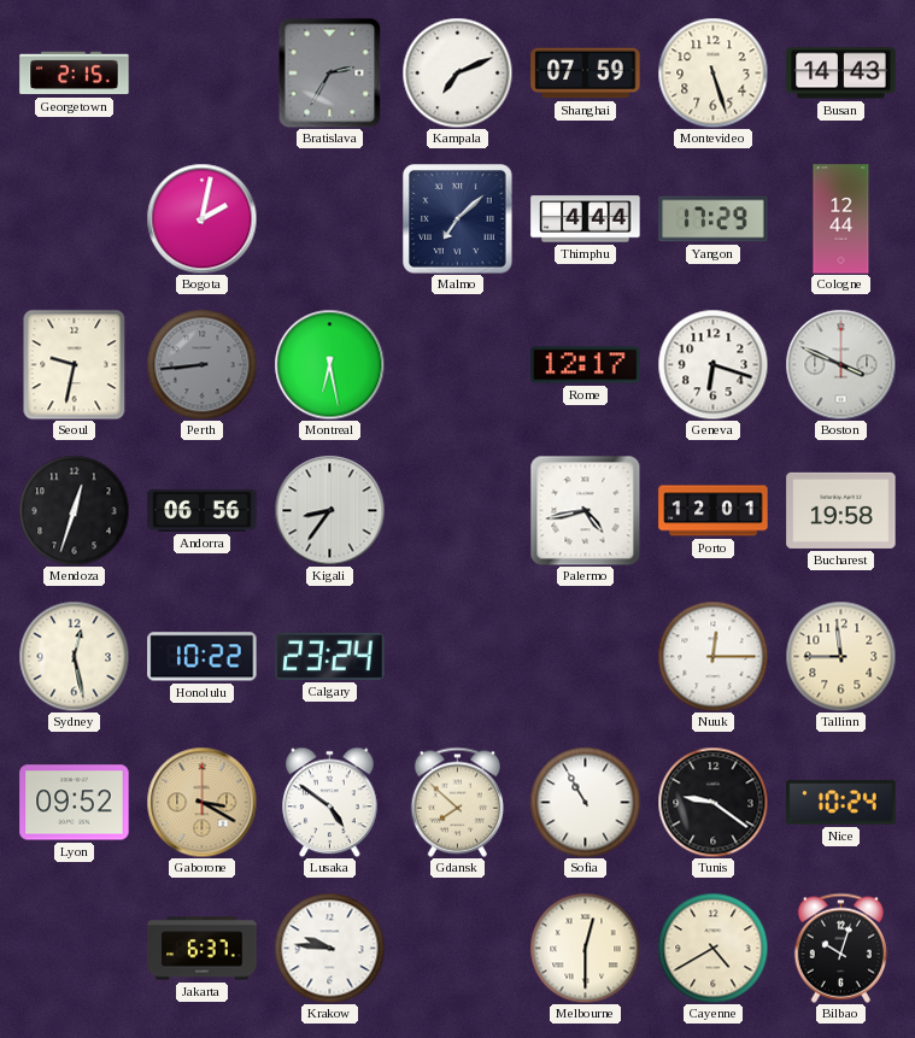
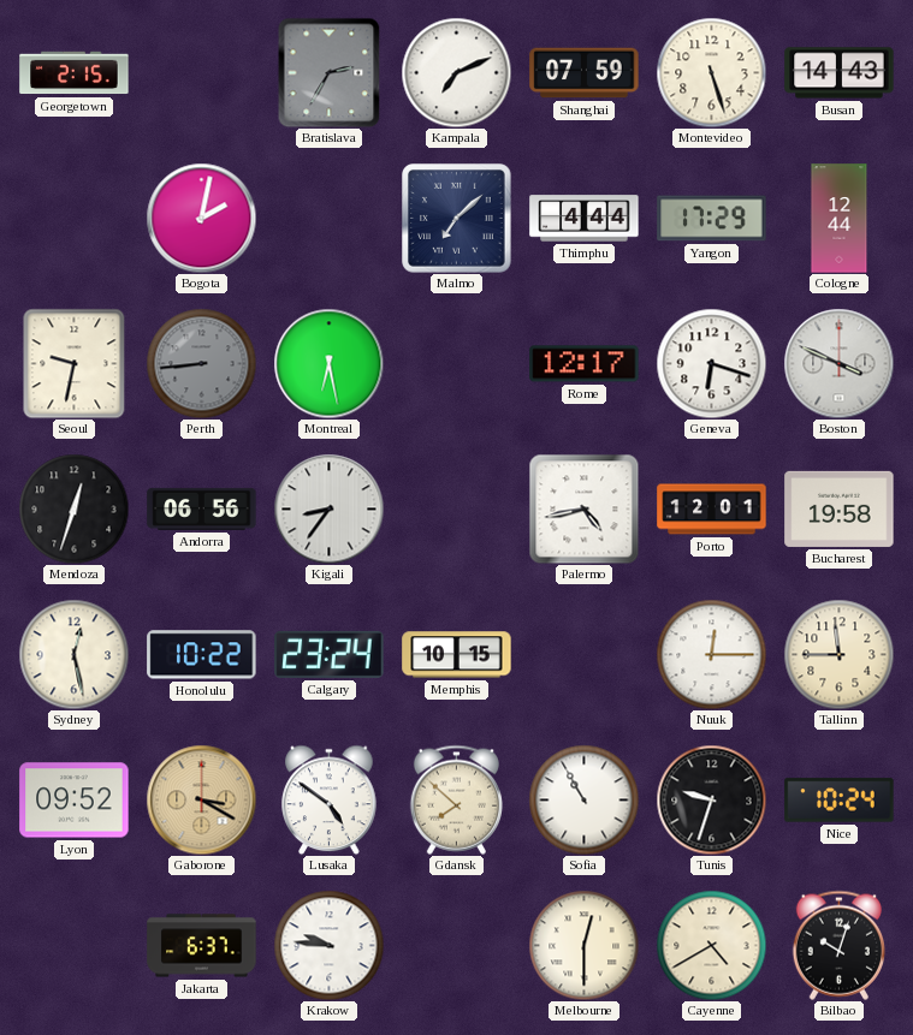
Memphis: none -> 10:15 (457, 655)
Tunis: 9:21 -> 9:33 (711, 799)
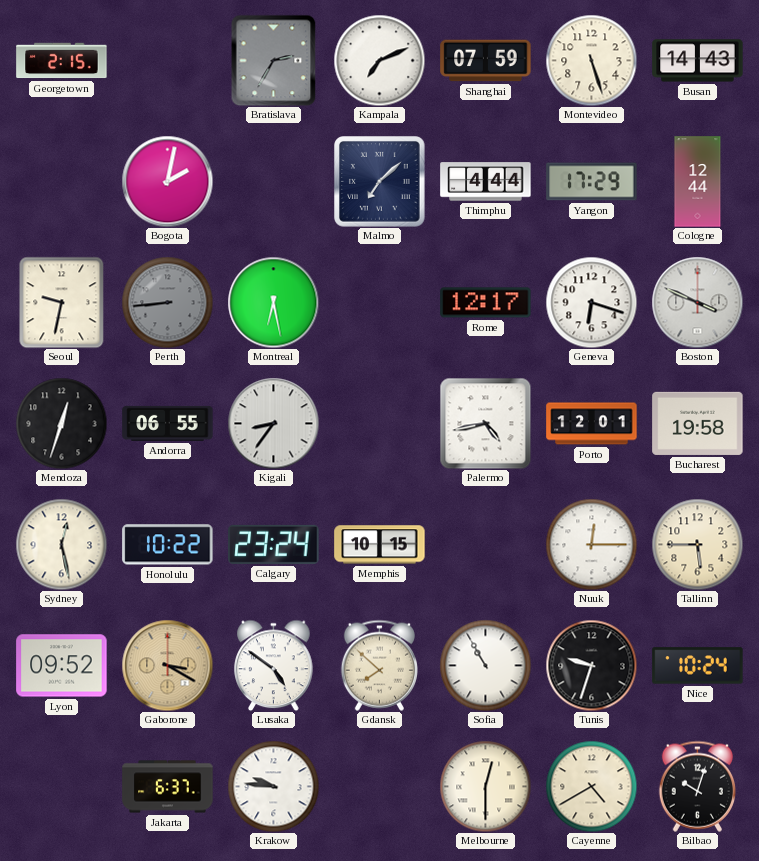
Andorra: 06:56 -> 06:55 (168, 423)
Tallinn: 11:45 -> 5:45 (697, 544)
